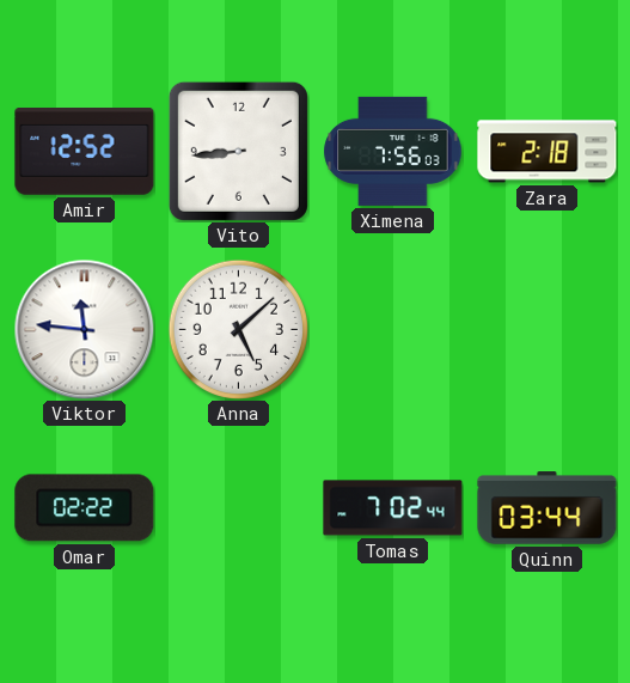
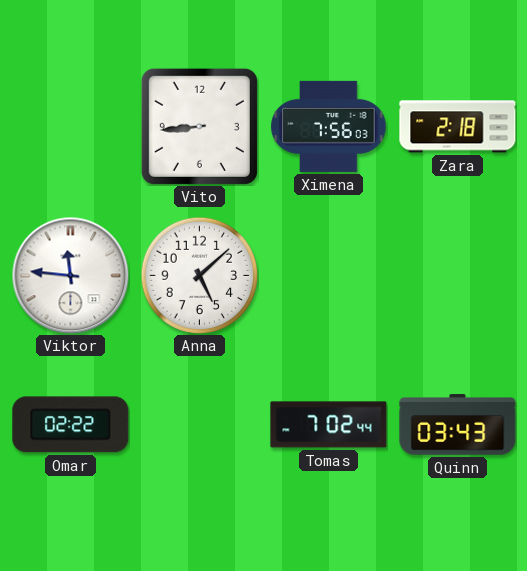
Amir: 12:52 -> none (85, 152)
Quinn: 03:44 -> 03:43 (458, 425)
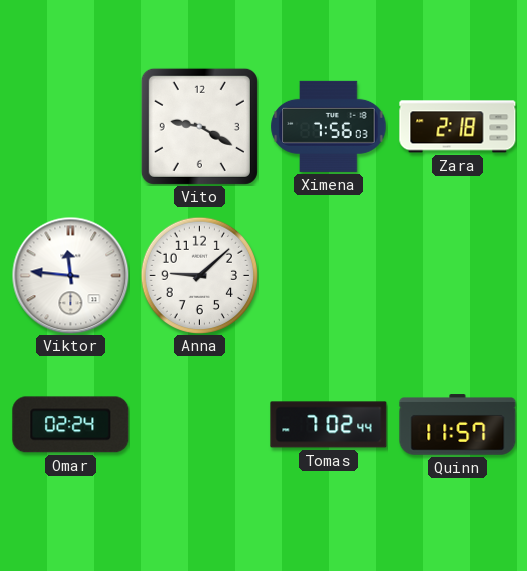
Vito: 8:44 -> 9:20 (199, 126)
Anna: 5:08 -> 9:08 (199, 275)
Omar: 02:22 -> 02:24 (71, 425)
Quinn: 03:43 -> 11:57 (458, 425)
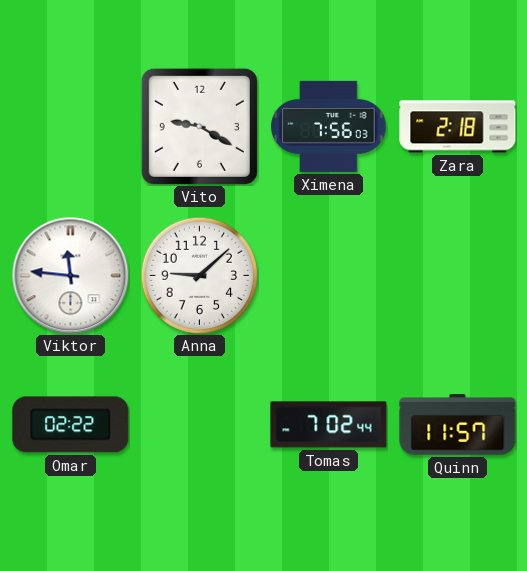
Omar: 02:24 -> 02:22 (71, 425)
